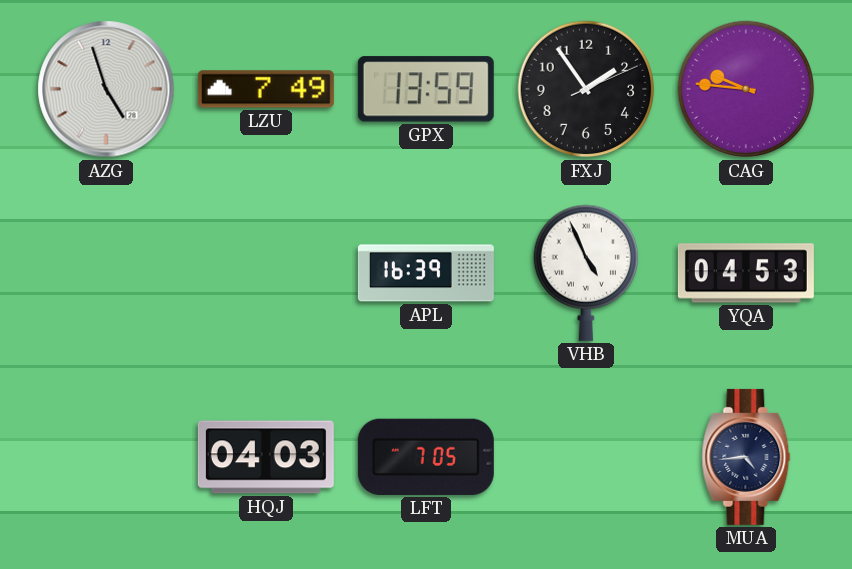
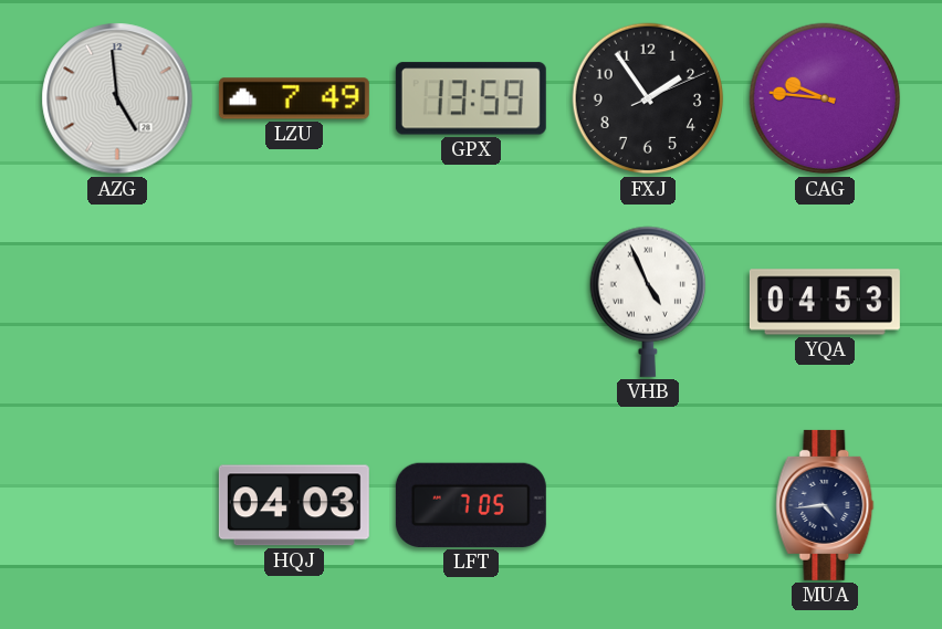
AZG: 4:57 -> 4:59 (117, 98)
APL: 16:39 -> none (426, 273)
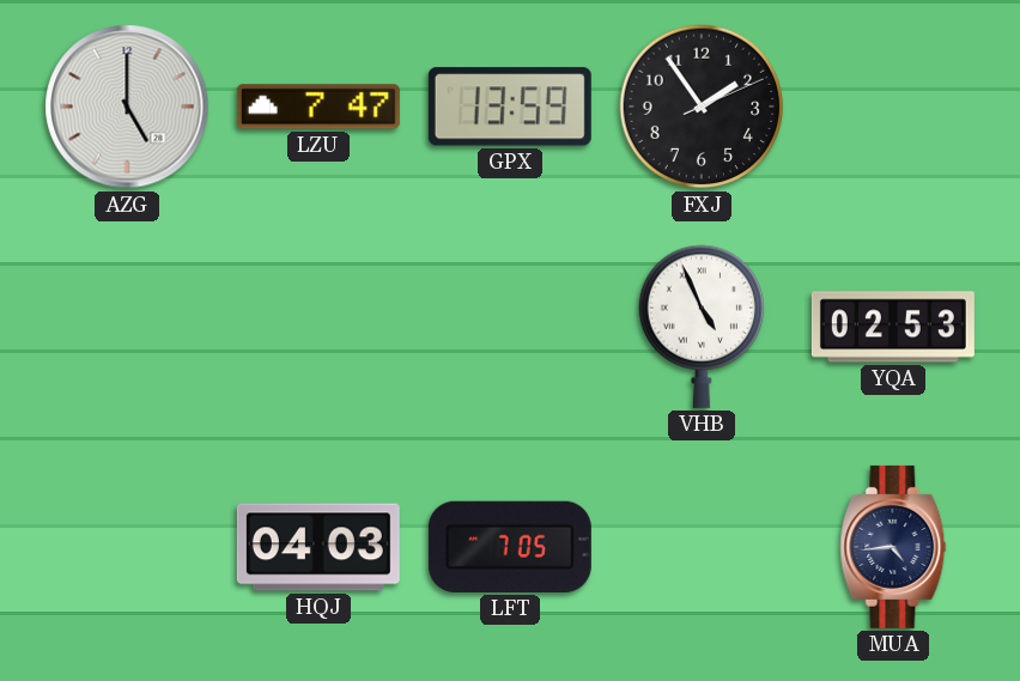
AZG: 4:59 -> 5:00 (127, 107)
LZU: 7:49 -> 7:47 (318, 107)
CAG: 9:46 -> none (825, 98)
YQA: 04:53 -> 02:53 (893, 327)
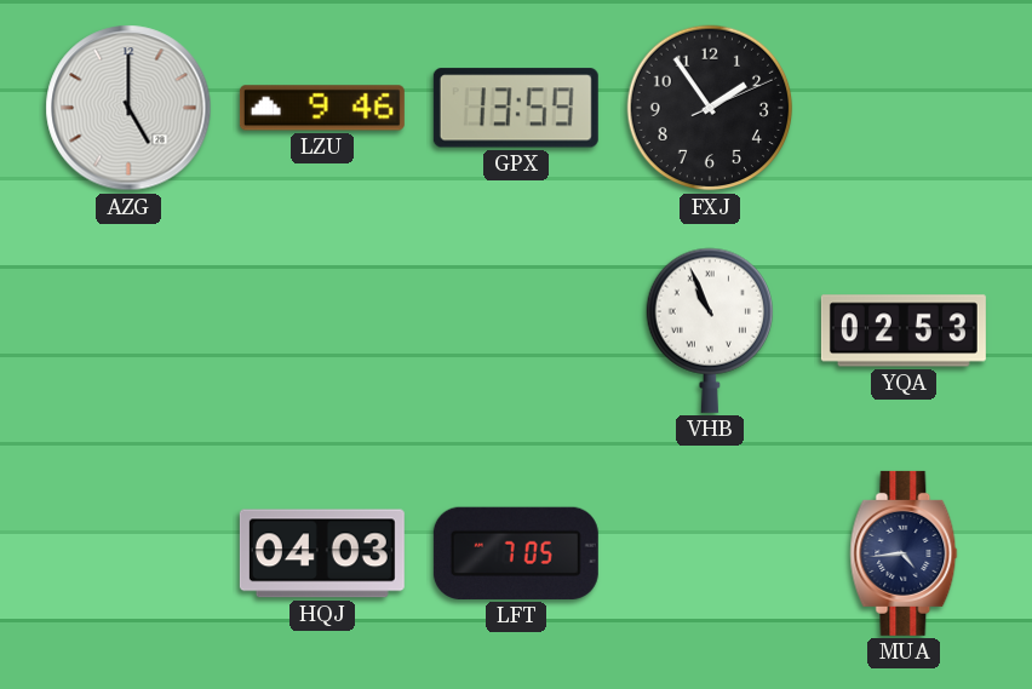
LZU: 7:47 -> 9:46 (322, 108)
VHB: 4:56 -> 10:56 (709, 331)
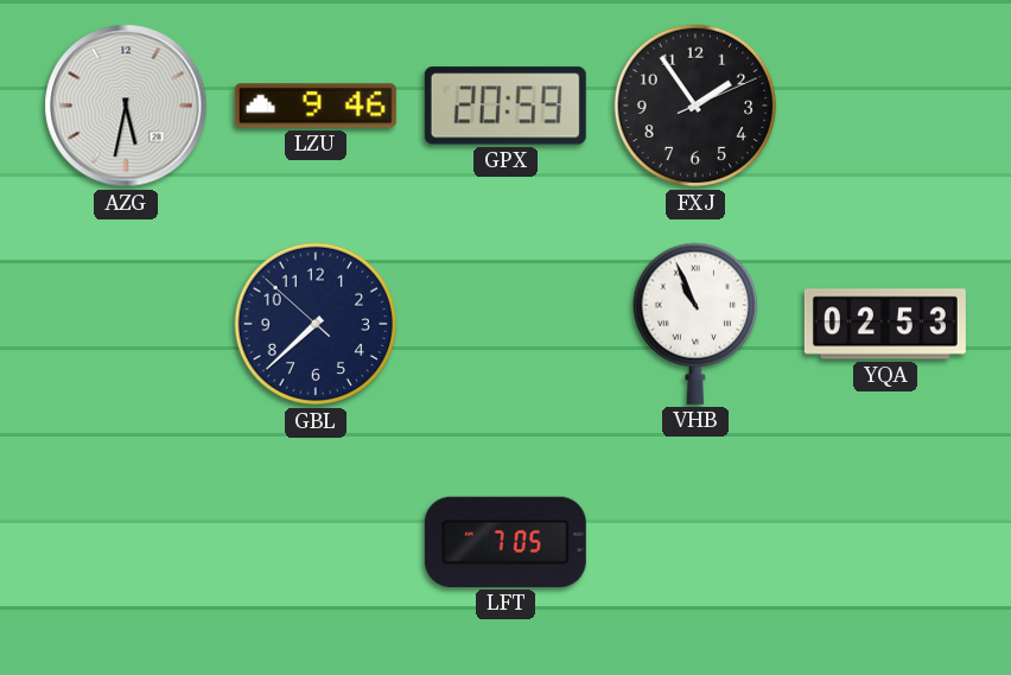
AZG: 5:00 -> 5:32 (126, 106)
GPX: 13:59 -> 20:59 (506, 106)
GBL: none -> 7:37 (316, 324)
HQJ: 04:03 -> none (322, 553)
MUA: 4:44 -> none (904, 553)
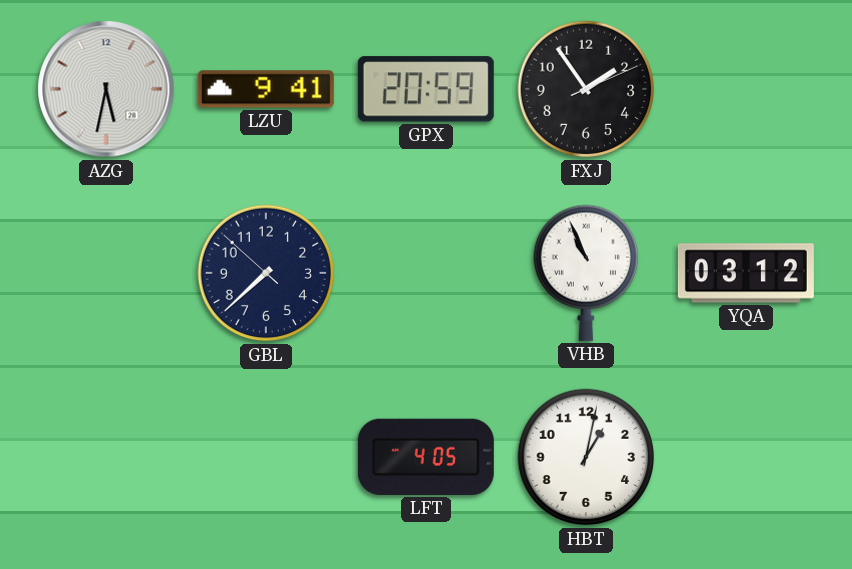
LZU: 9:46 -> 9:41 (266, 89)
YQA: 02:53 -> 03:12 (746, 273)
LFT: 7:05 -> 4:05 (426, 457)
HBT: none -> 1:02 (586, 457)
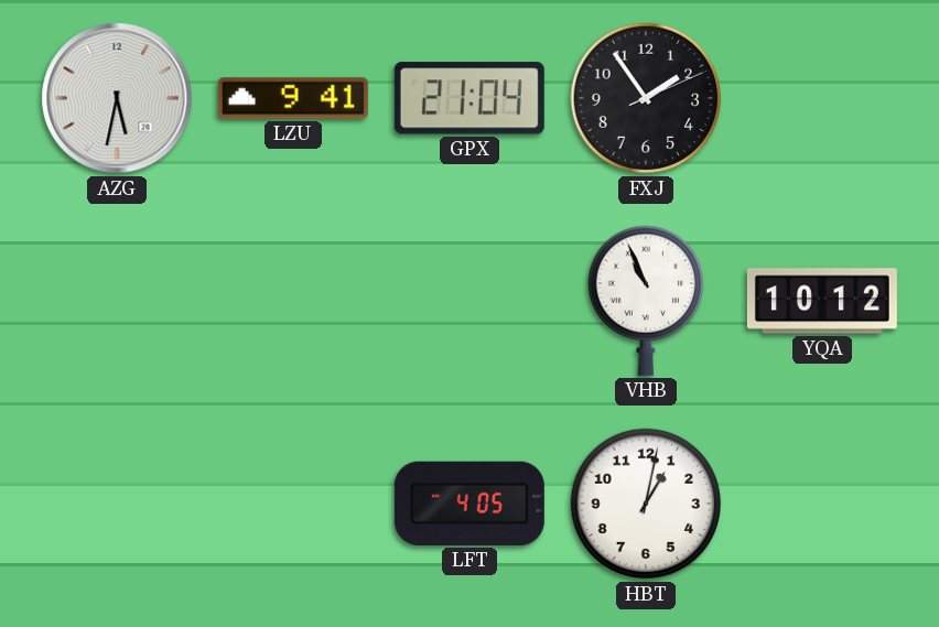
GPX: 20:59 -> 21:04 (469, 98)
GBL: 7:37 -> none (266, 273)
YQA: 03:12 -> 10:12 (822, 301)
